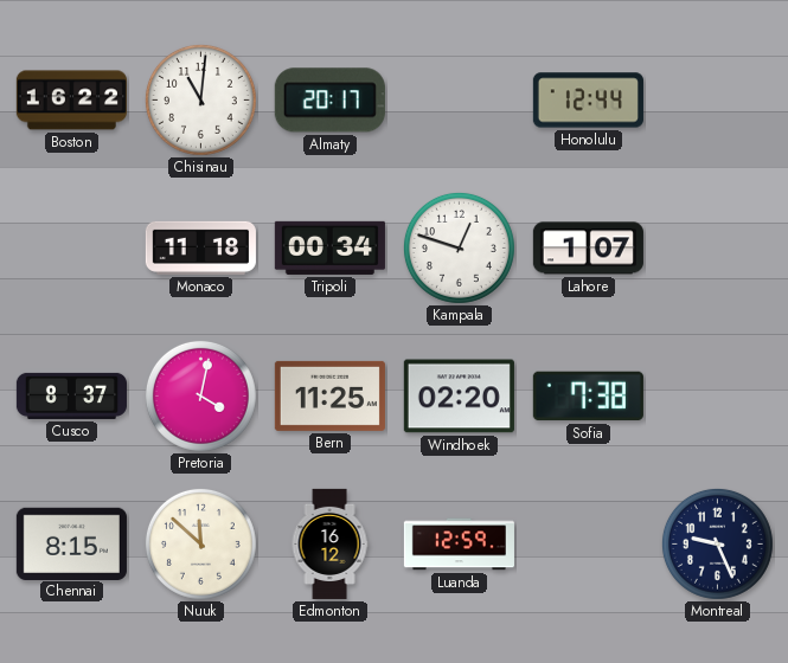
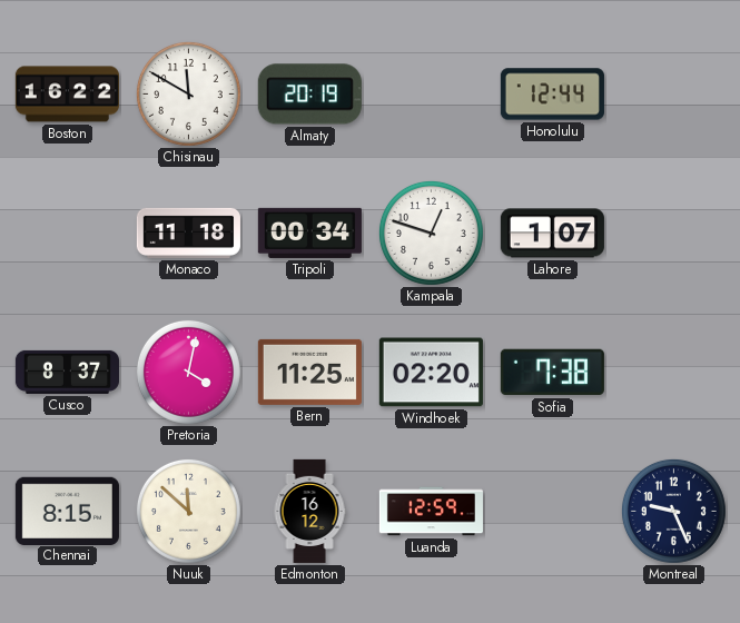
Chisinau: 11:01 -> 11:50 (188, 93)
Almaty: 20:17 -> 20:19 (309, 95)
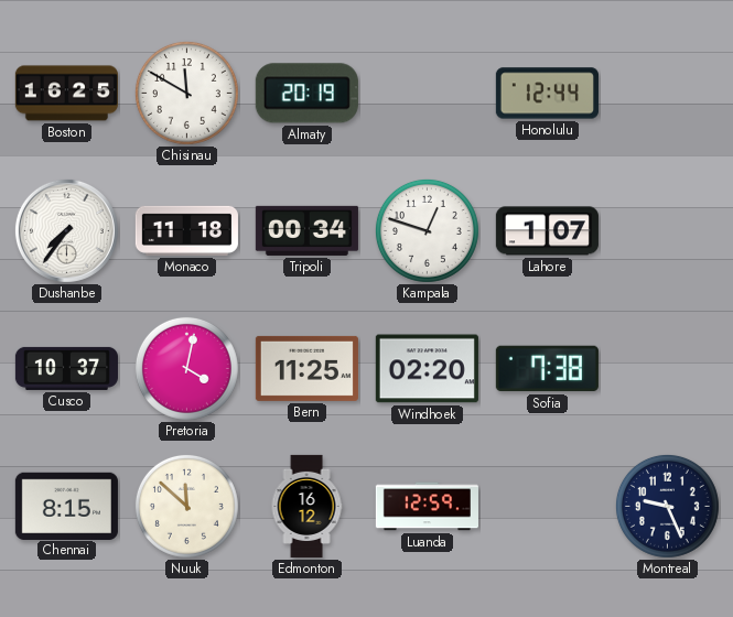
Boston: 16:22 -> 16:25 (66, 94)
Dushanbe: none -> 7:36 (66, 230)
Cusco: 8:37 -> 10:37 (66, 368)
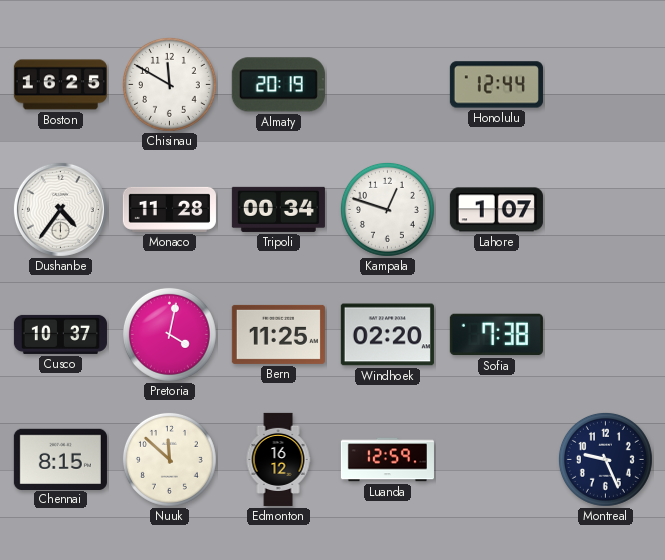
Dushanbe: 7:36 -> 4:36 (60, 209)
Monaco: 11:18 -> 11:28 (169, 209)
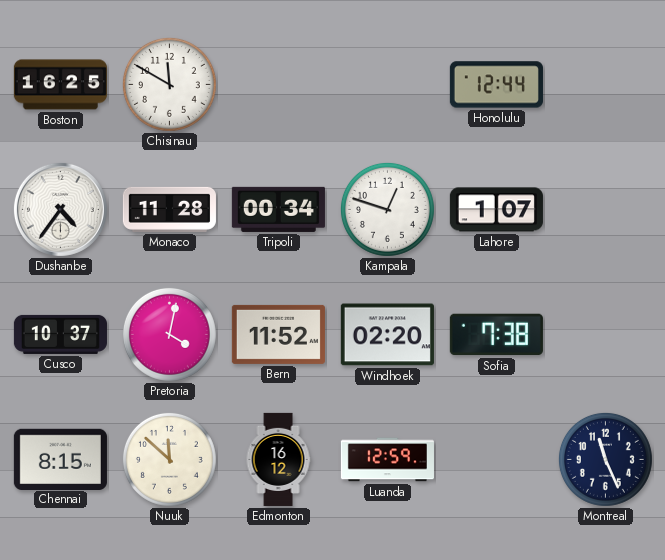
Almaty: 20:19 -> none (278, 85)
Bern: 11:25 -> 11:52 (278, 334)
Montreal: 9:26 -> 11:26 (605, 459)
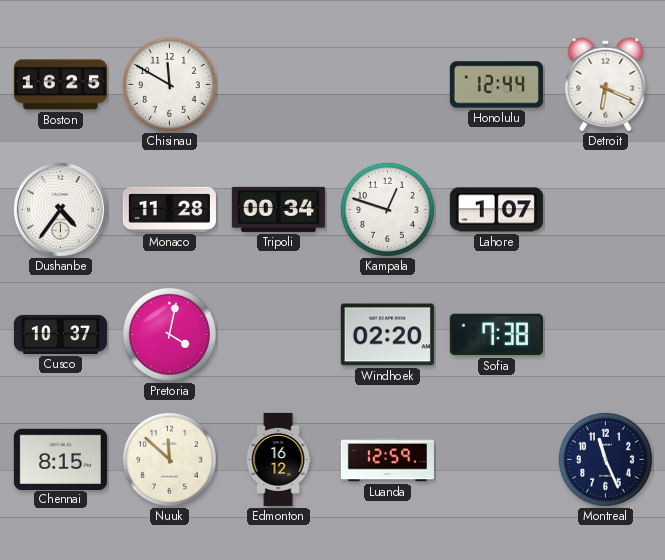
Detroit: none -> 6:19 (606, 85)
Bern: 11:52 -> none (278, 334)
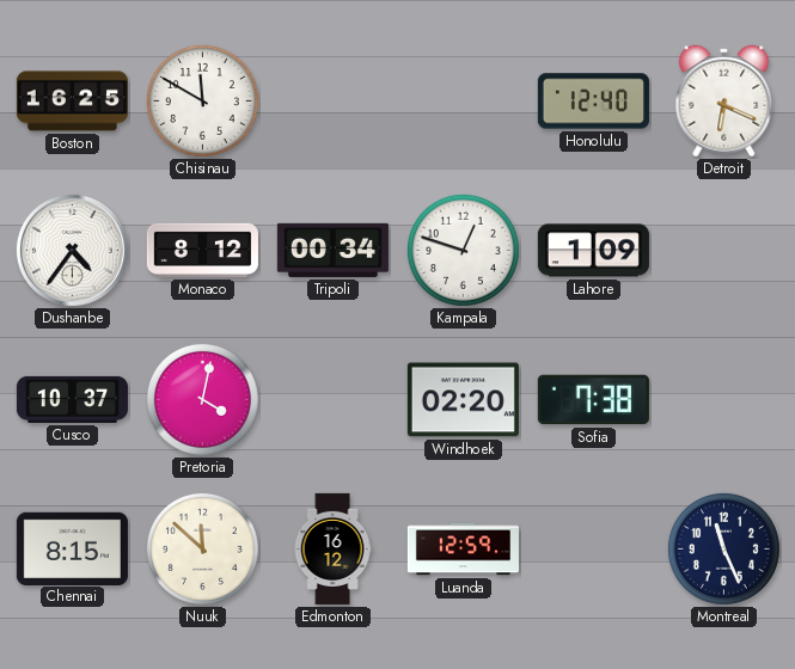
Honolulu: 12:44 -> 12:40 (593, 102)
Monaco: 11:28 -> 8:12 (202, 250)
Lahore: 1:07 -> 1:09 (593, 251)
